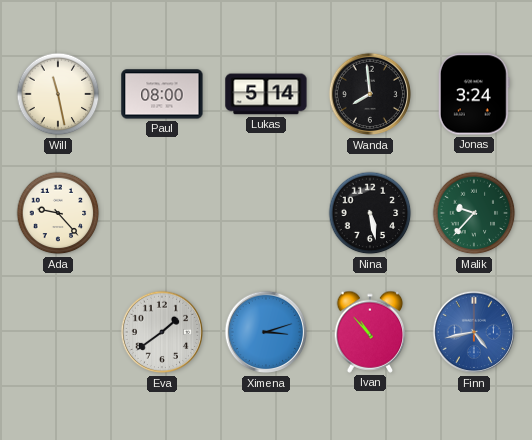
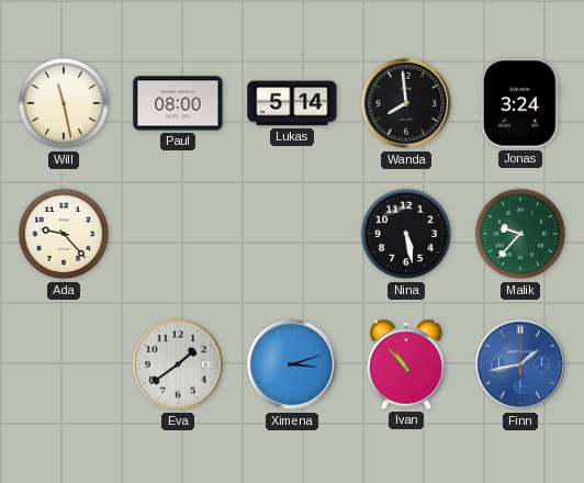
Finn: 4:43 -> 1:43 (520, 364)
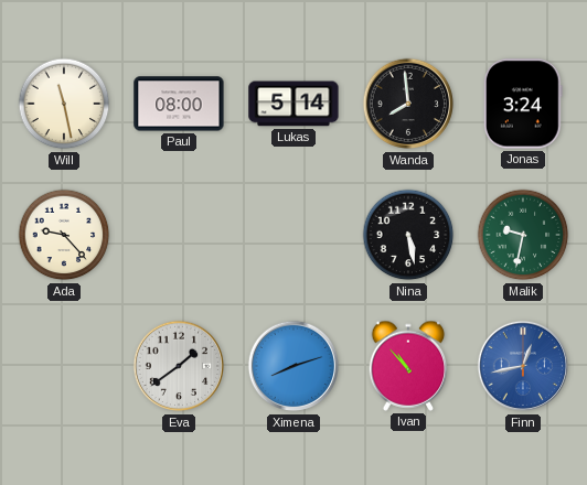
Malik: 9:37 -> 9:32 (523, 235)
Ximena: 3:12 -> 8:12 (293, 366)
Finn: 1:43 -> 12:43 (523, 366)
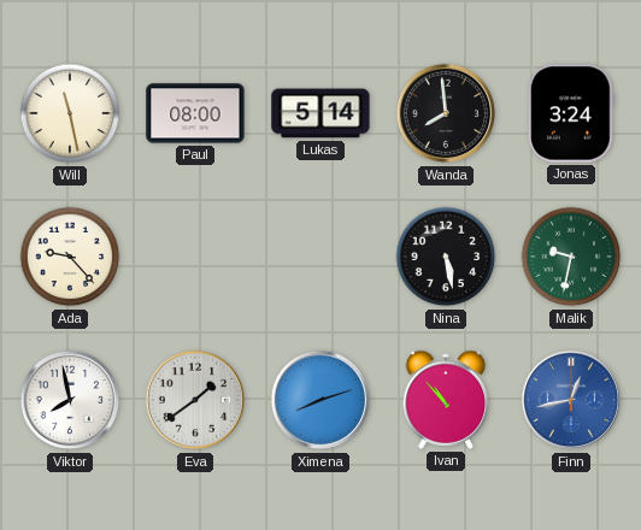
Viktor: none -> 7:58 (70, 400)
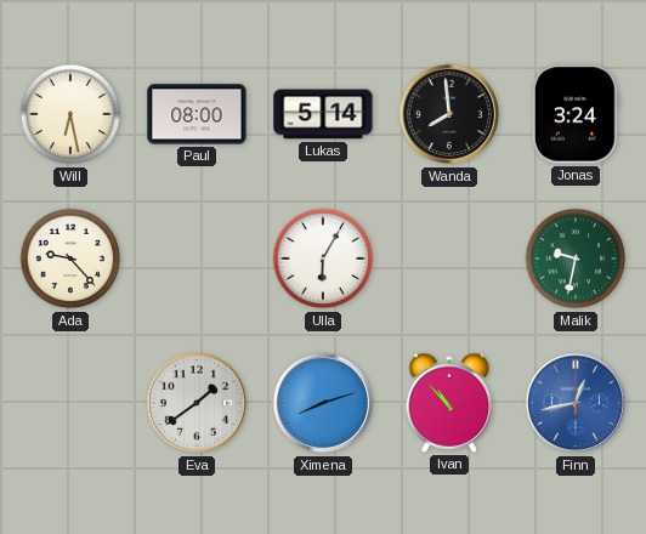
Will: 11:28 -> 6:28 (70, 114)
Ulla: none -> 6:05 (323, 259)
Nina: 5:28 -> none (446, 257)
Viktor: 7:58 -> none (70, 400)
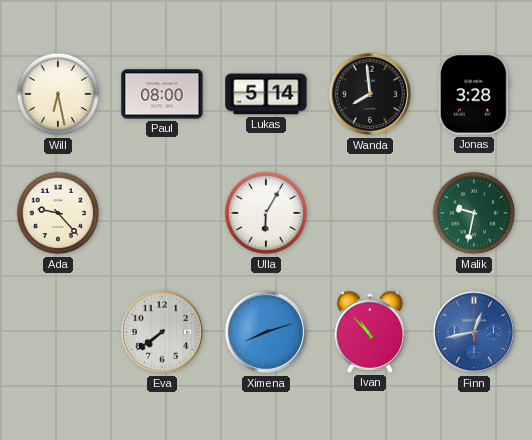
Jonas: 3:24 -> 3:28 (474, 94)
Eva: 1:39 -> 7:39 (162, 332)
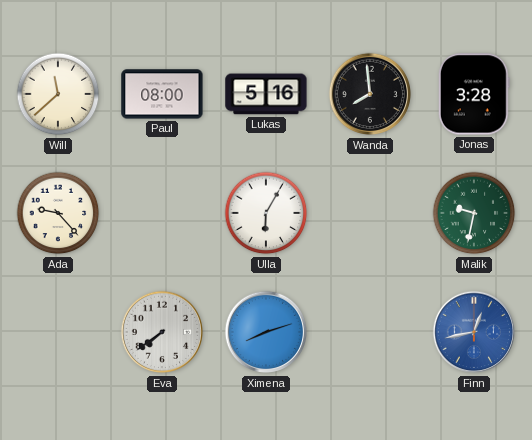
Will: 6:28 -> 11:38 (58, 94)
Lukas: 5:14 -> 5:16 (266, 94)
Ivan: 10:53 -> none (370, 332)
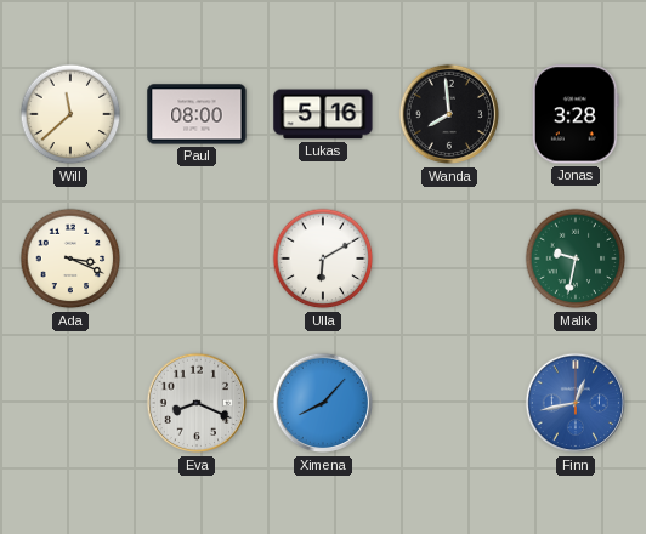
Ada: 9:23 -> 3:19 (70, 259)
Ulla: 6:05 -> 6:10 (323, 259)
Eva: 7:39 -> 8:19 (197, 403)
Ximena: 8:12 -> 8:07 (323, 403)
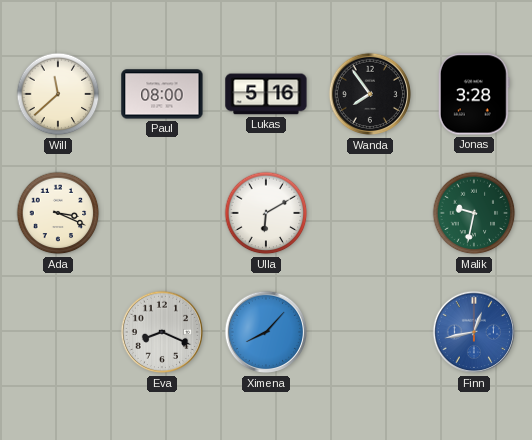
Wanda: 7:59 -> 7:54 (370, 94)
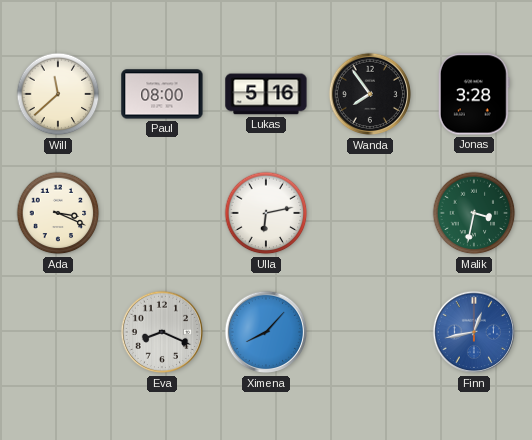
Ulla: 6:10 -> 6:13 (266, 213)
Malik: 9:32 -> 3:32 (474, 213)
